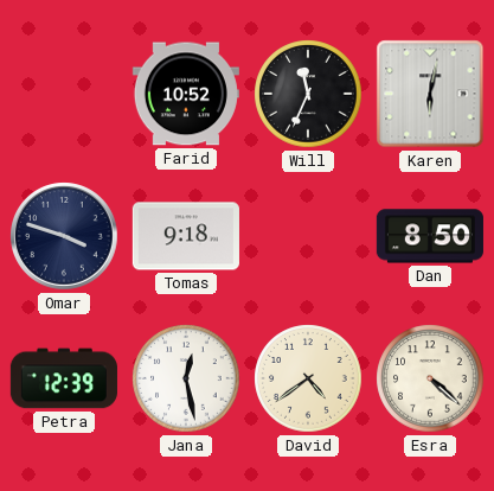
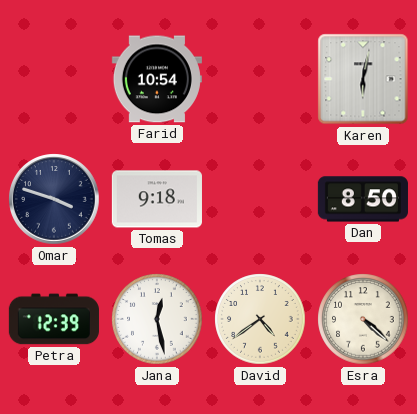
Farid: 10:52 -> 10:54 (157, 79)
Will: 11:34 -> none (308, 94)
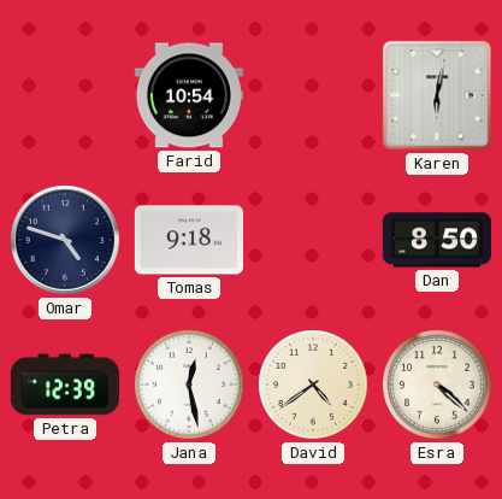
Omar: 3:48 -> 4:48 (65, 240)
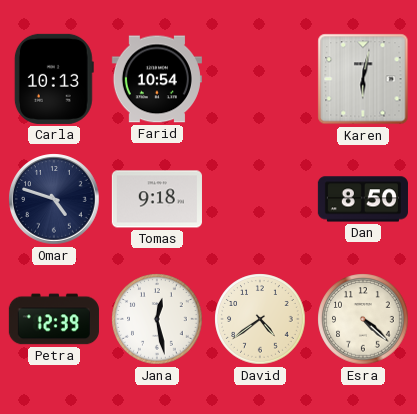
Carla: none -> 10:13 (54, 79)
